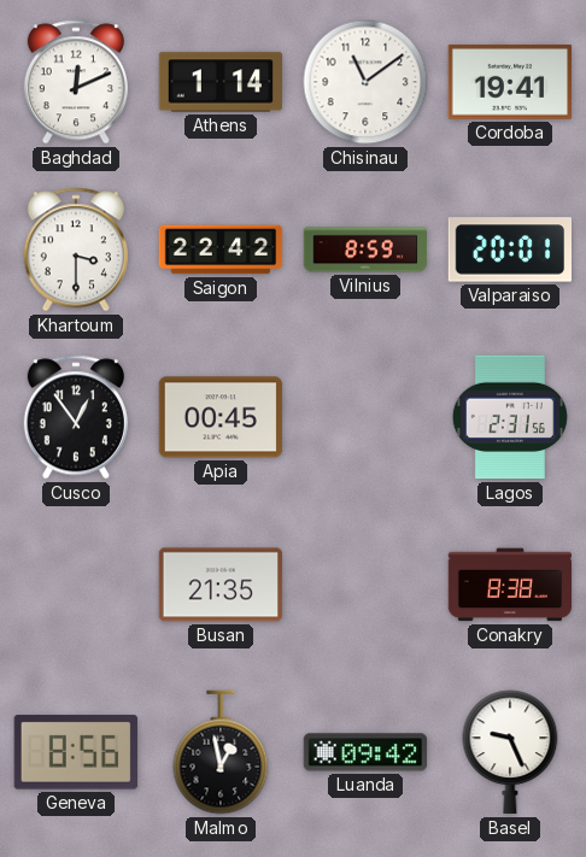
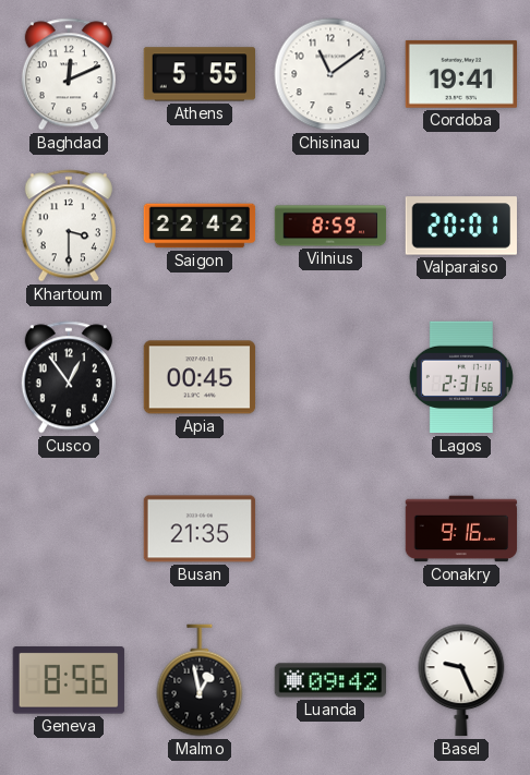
Athens: 1:14 -> 5:55 (198, 74)
Conakry: 8:38 -> 9:16 (461, 529)
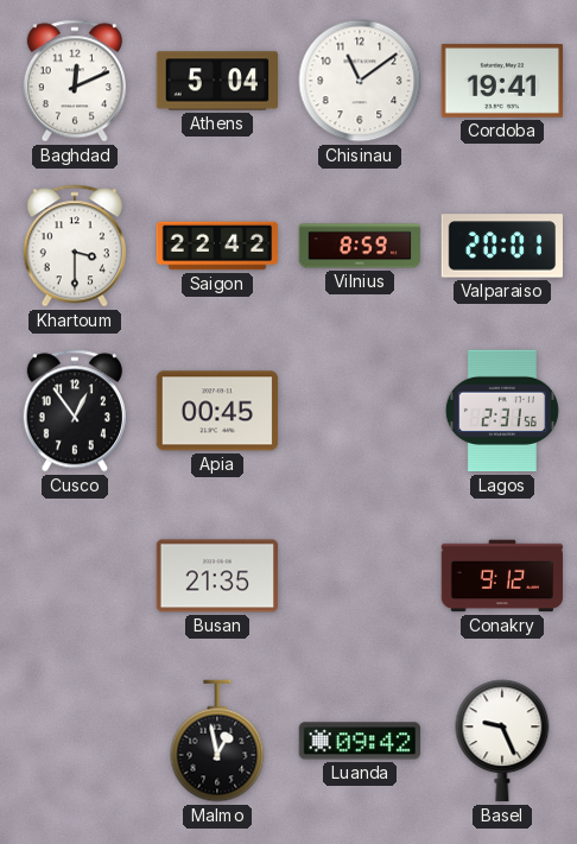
Athens: 5:55 -> 5:04 (216, 81)
Conakry: 9:16 -> 9:12 (502, 576)
Geneva: 8:56 -> none (69, 680)
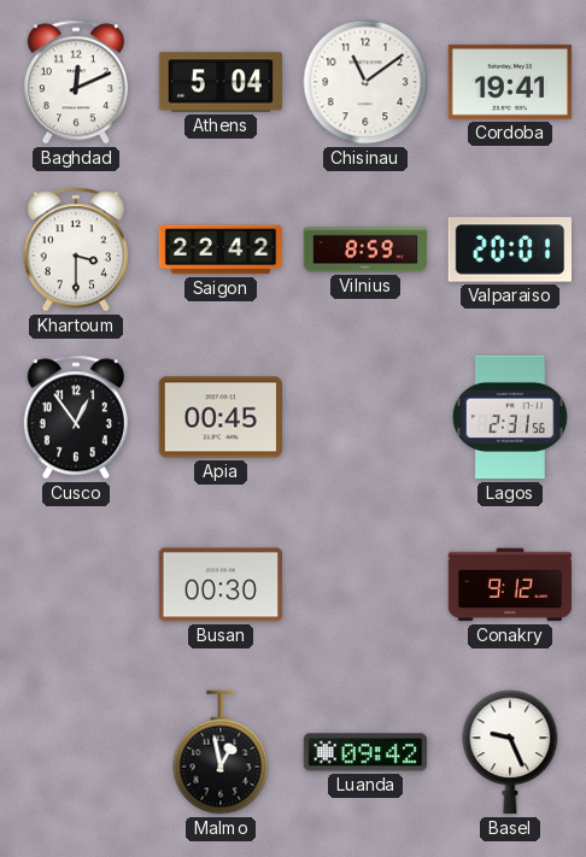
Busan: 21:35 -> 00:30 (221, 585)
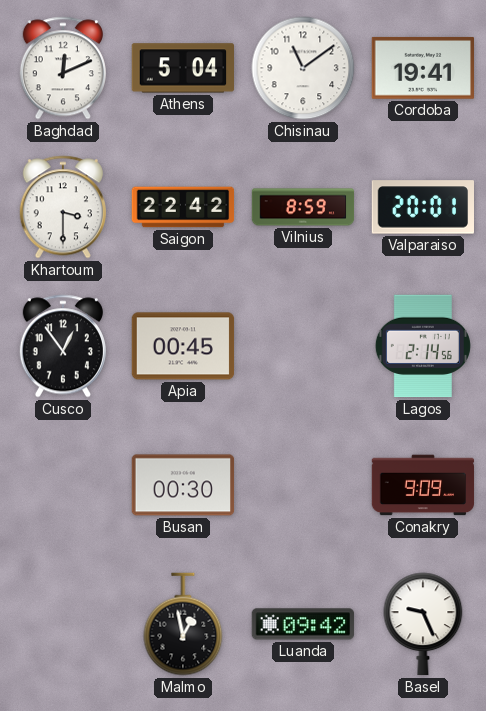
Lagos: 2:31 -> 2:14 (423, 346)
Conakry: 9:12 -> 9:09 (423, 485)
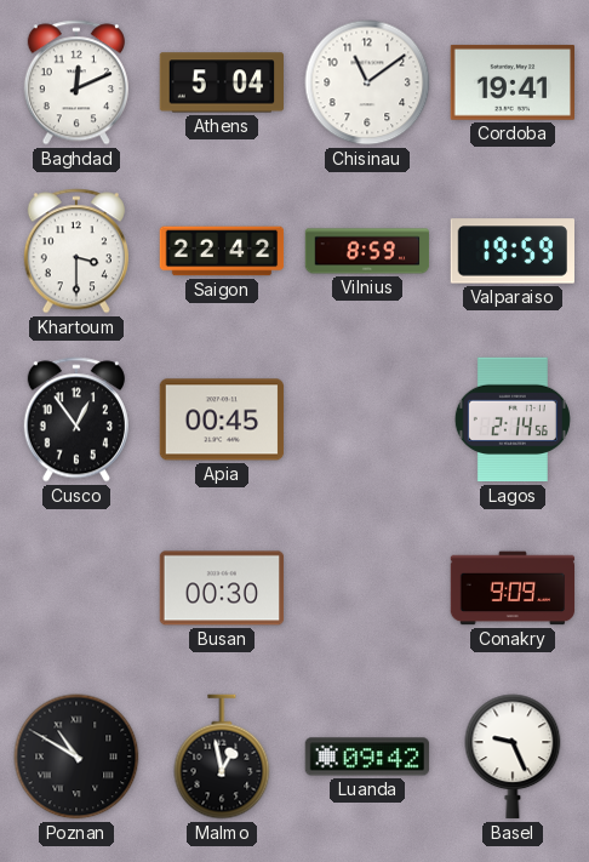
Valparaiso: 20:01 -> 19:59 (511, 251)
Poznan: none -> 10:50 (76, 757)
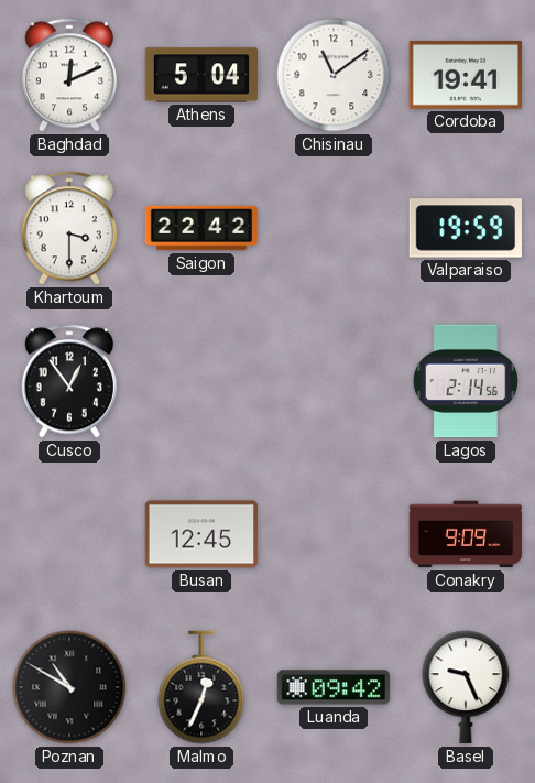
Vilnius: 8:59 -> none (367, 251)
Apia: 00:45 -> none (222, 419)
Busan: 00:30 -> 12:45 (201, 534)
Malmo: 12:58 -> 12:34 (201, 687)
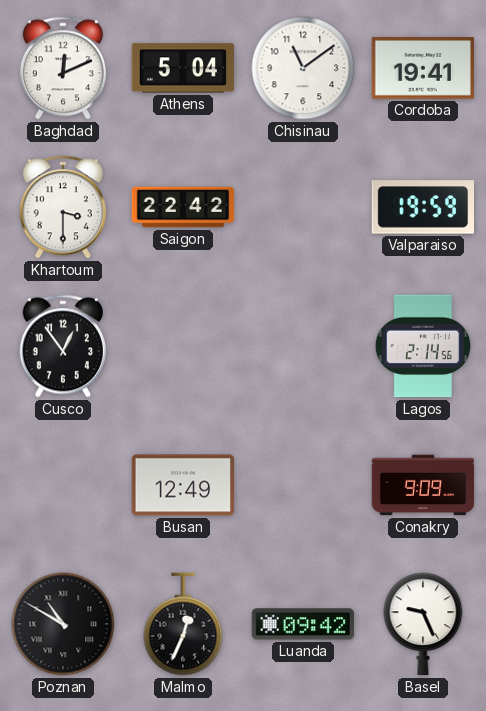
Busan: 12:45 -> 12:49 (183, 485)
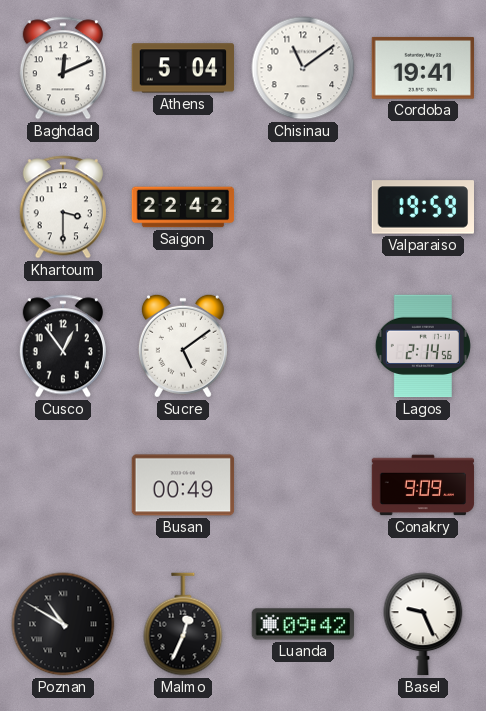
Sucre: none -> 5:09 (183, 346)
Busan: 12:49 -> 00:49 (183, 485)
